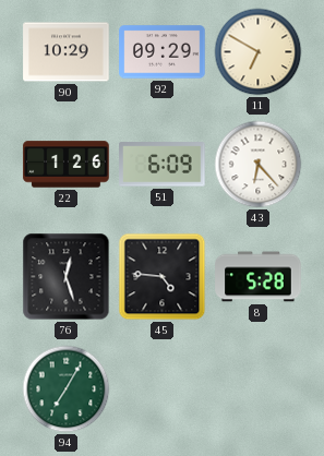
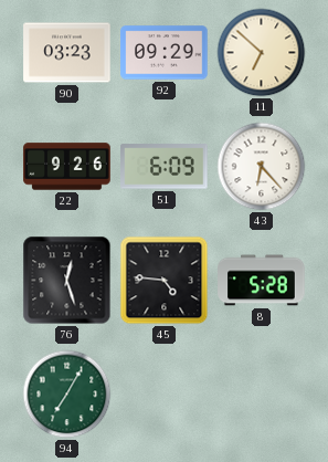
90: 10:29 -> 03:23 (67, 53)
11: 6:50 -> 6:52 (262, 53)
22: 1:26 -> 9:26 (67, 167)
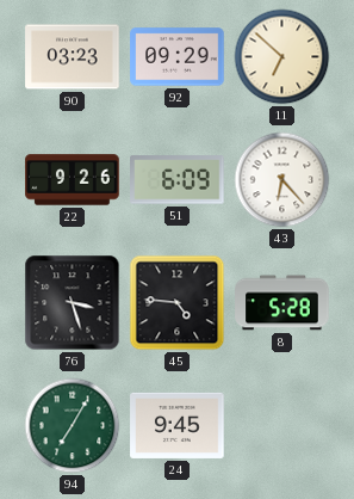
76: 12:27 -> 3:27 (73, 303)
24: none -> 9:45 (178, 425)
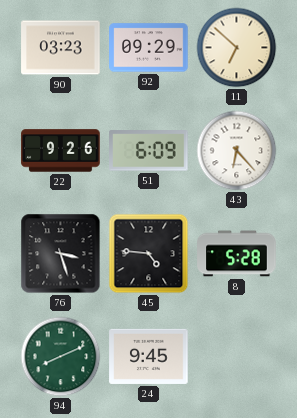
94: 7:05 -> 8:11 (61, 357)
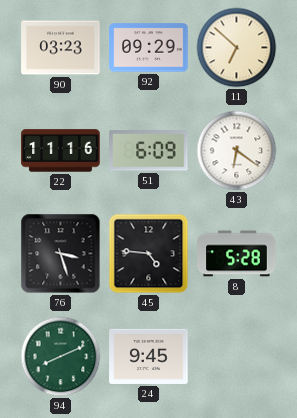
22: 9:26 -> 11:16 (61, 151)
43: 6:23 -> 6:21 (237, 151)
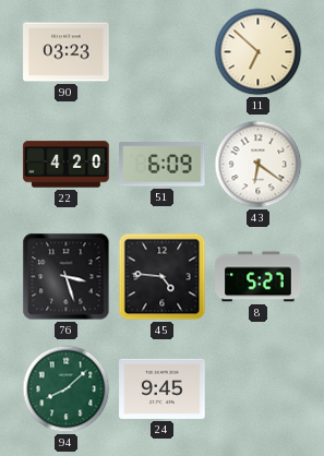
92: 09:29 -> none (149, 48)
22: 11:16 -> 4:20 (67, 165)
8: 5:28 -> 5:27 (259, 277)
94: 8:11 -> 8:08 (67, 389)
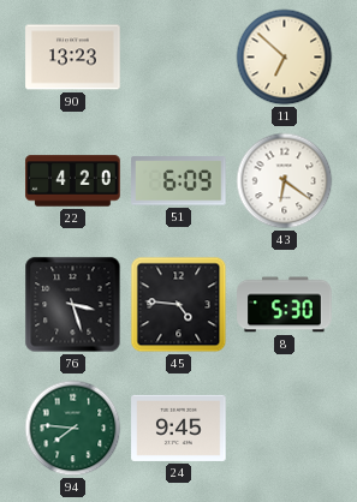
90: 03:23 -> 13:23 (73, 58)
8: 5:27 -> 5:30 (285, 305)
94: 8:08 -> 7:46 (73, 429)
